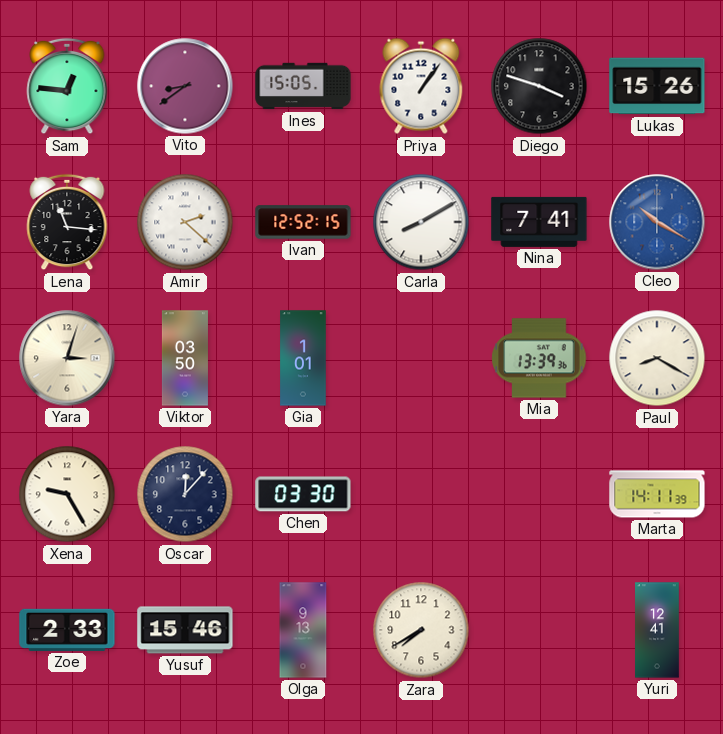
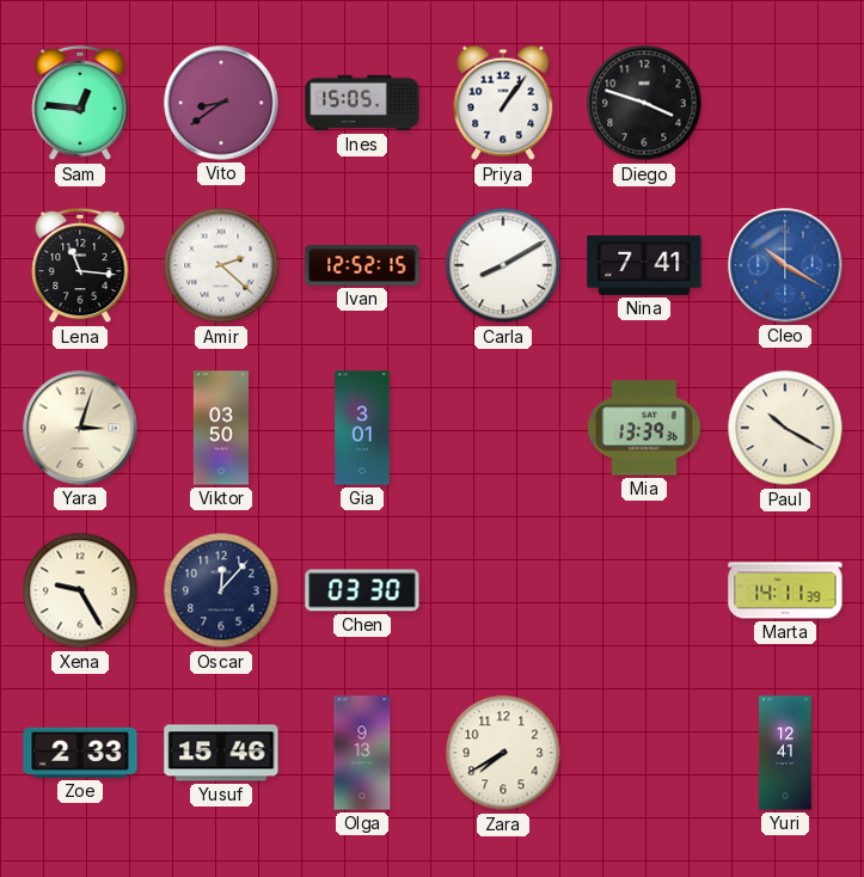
Lukas: 15:26 -> none (657, 86)
Gia: 1:01 -> 3:01 (362, 428)
Paul: 8:20 -> 10:20 (785, 428)
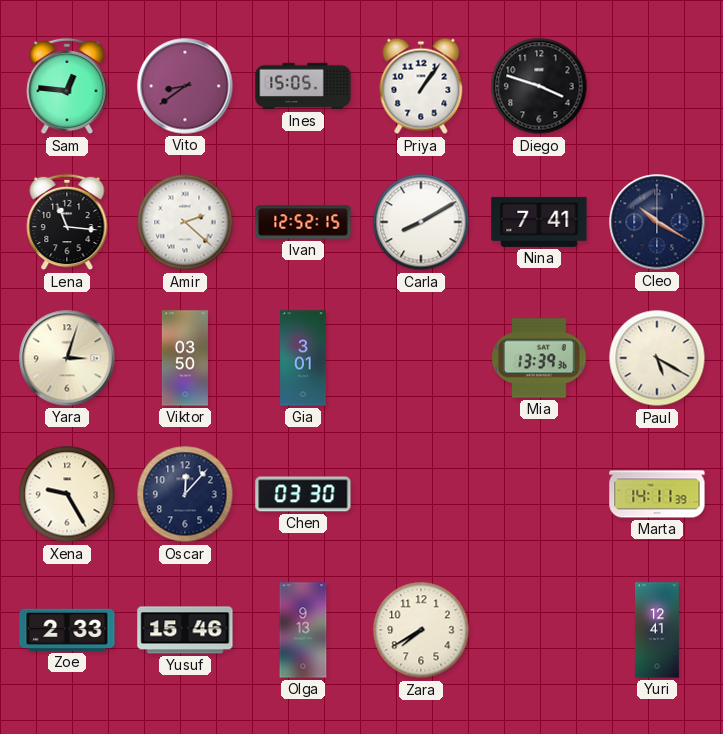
Cleo dial: blue -> navy (657, 222)
Paul: 10:20 -> 5:20 (657, 358)
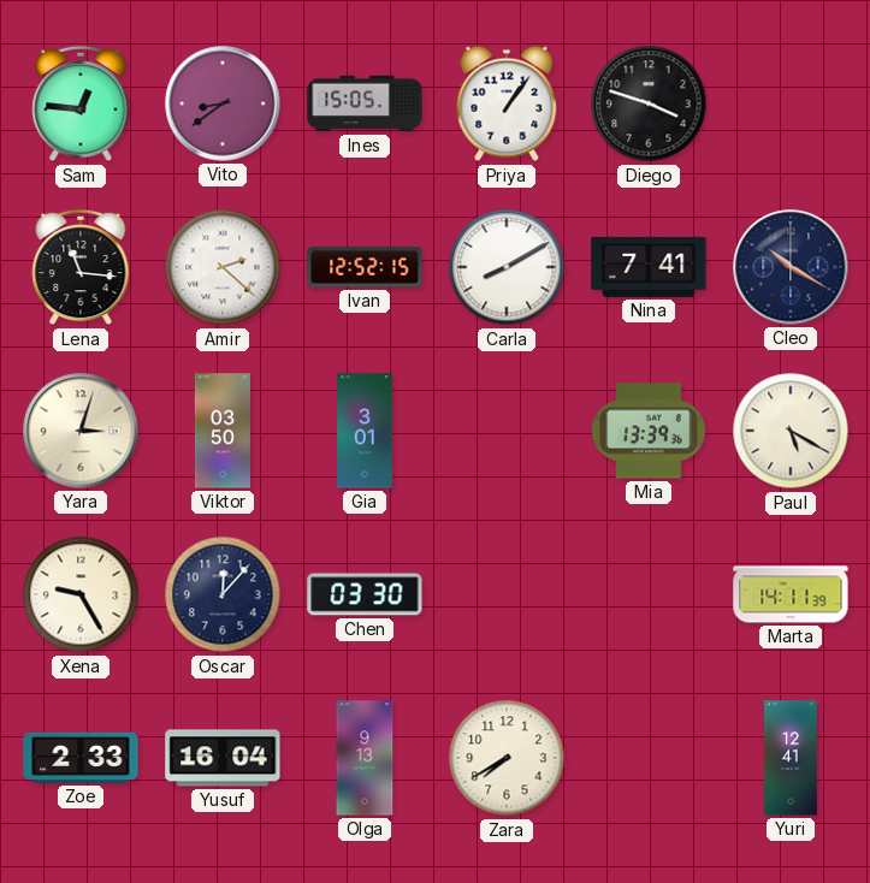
Yusuf: 15:46 -> 16:04 (223, 758)
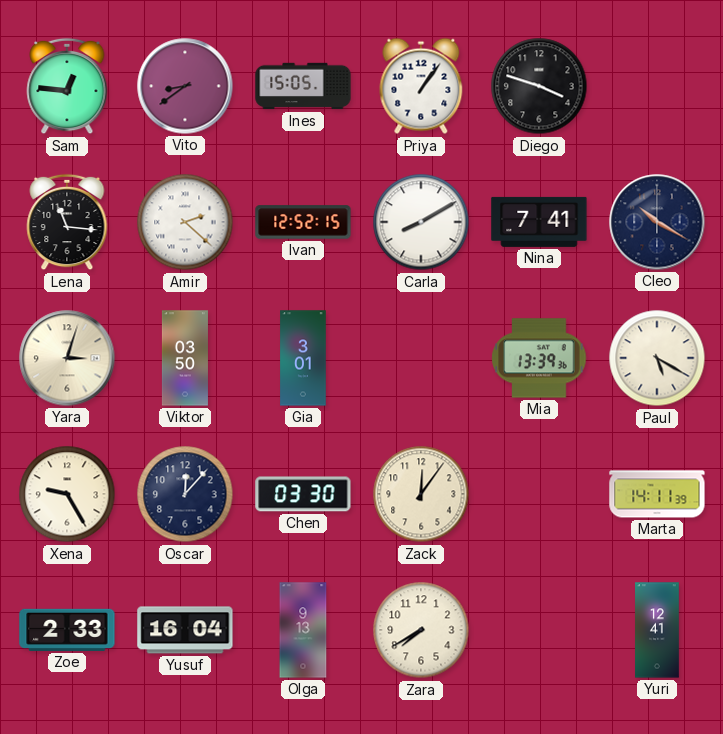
Zack: none -> 12:06 (421, 494)
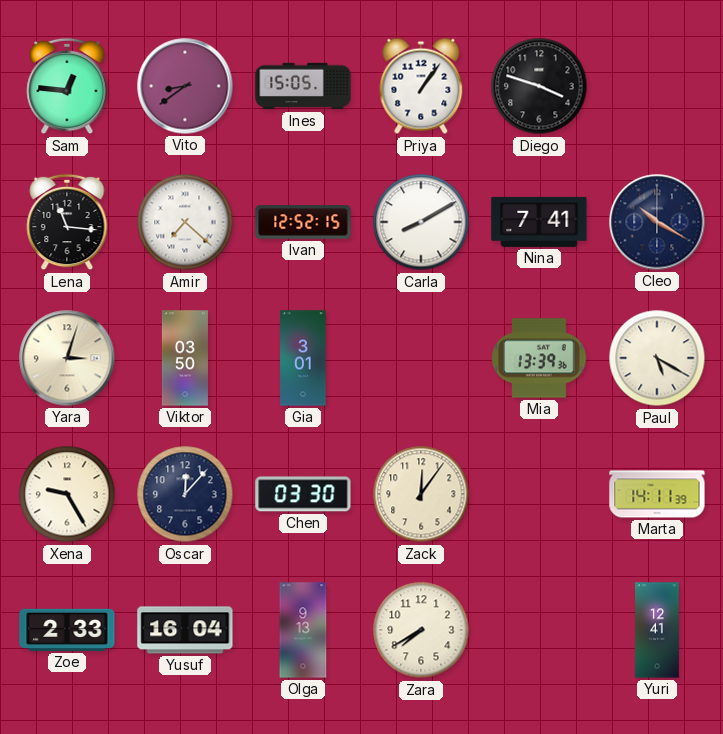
Amir: 2:22 -> 7:22 (185, 222)
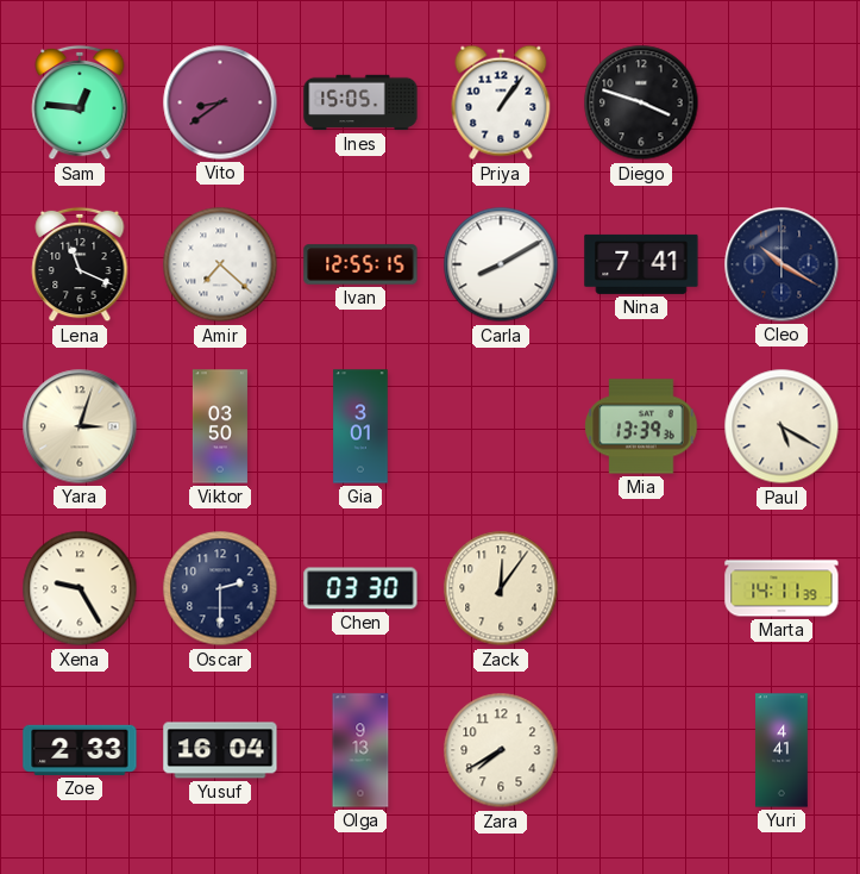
Lena: 11:16 -> 11:19 (80, 264)
Ivan: 12:52 -> 12:55 (360, 264)
Oscar: 12:07 -> 2:30 (220, 588)
Yuri: 12:41 -> 4:41 (781, 750)
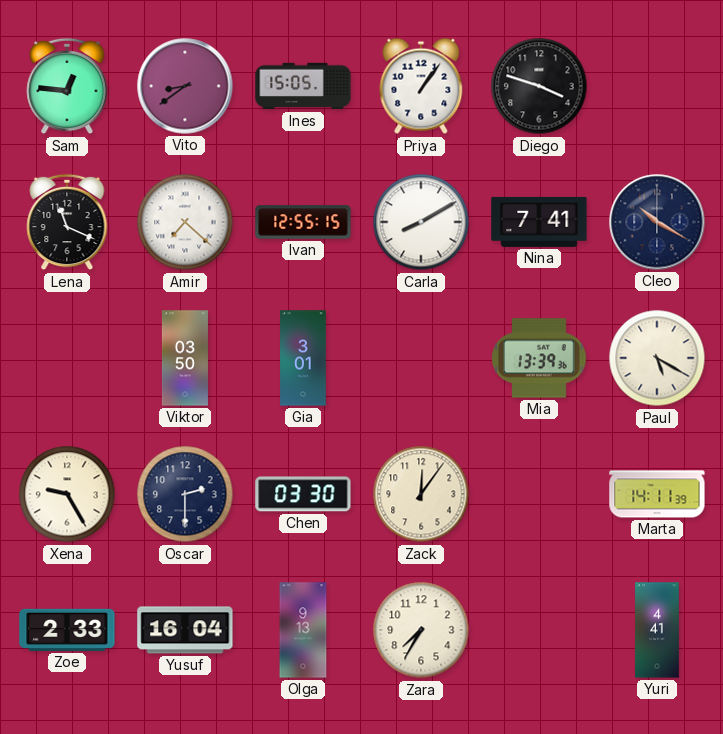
Yara: 3:03 -> none (80, 426)
Zara: 7:40 -> 7:35 (421, 630)
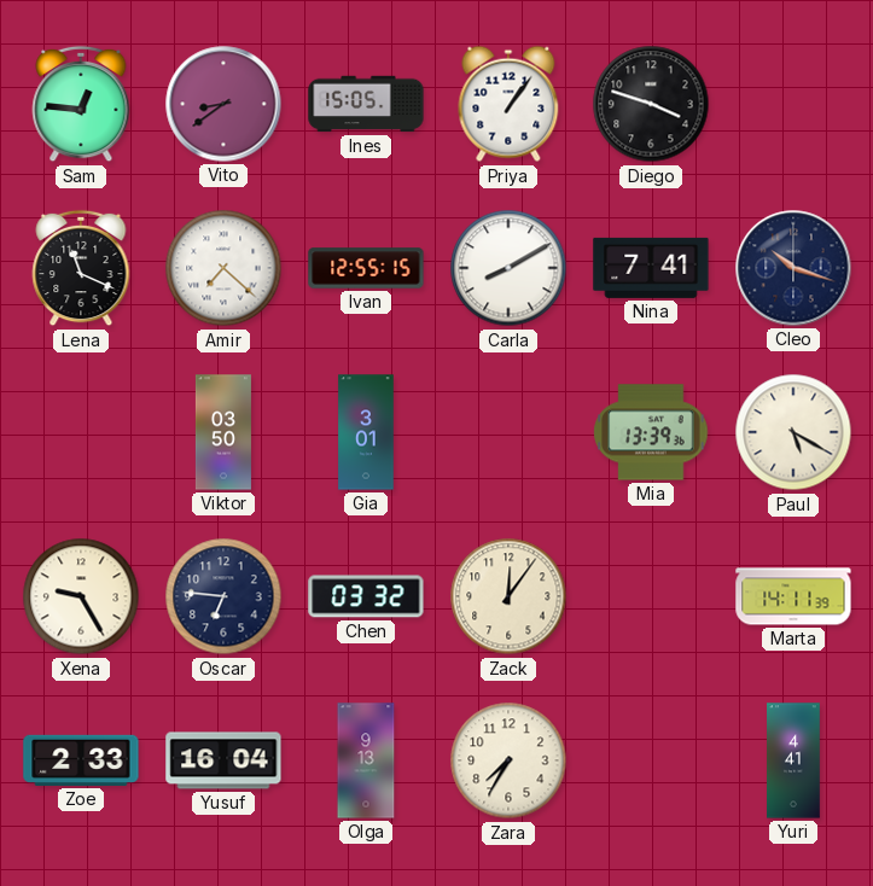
Cleo: 10:20 -> 10:18 (793, 268)
Oscar: 2:30 -> 6:46 (223, 596)
Chen: 03:30 -> 03:32 (366, 596)
